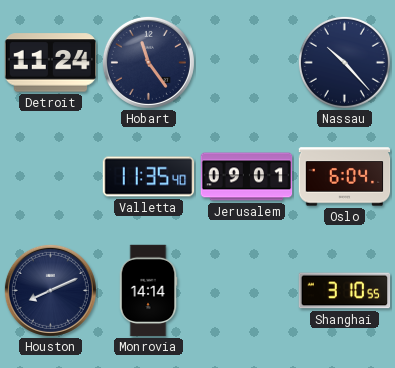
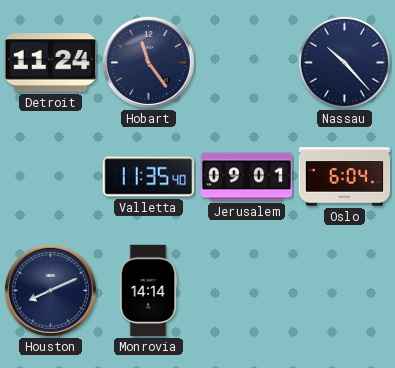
Shanghai: 3:10 -> none (345, 291)
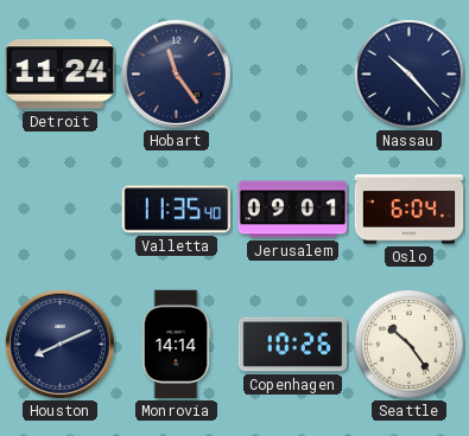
Copenhagen: none -> 10:26 (293, 345)
Seattle: none -> 10:24 (408, 344)
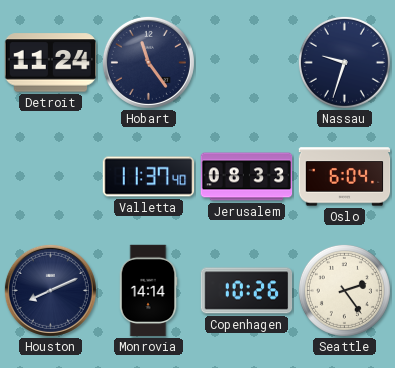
Nassau: 10:23 -> 9:33 (344, 62)
Valletta: 11:35 -> 11:37 (149, 177)
Jerusalem: 09:01 -> 08:33 (247, 177)
Seattle: 10:24 -> 2:24 (344, 290)
